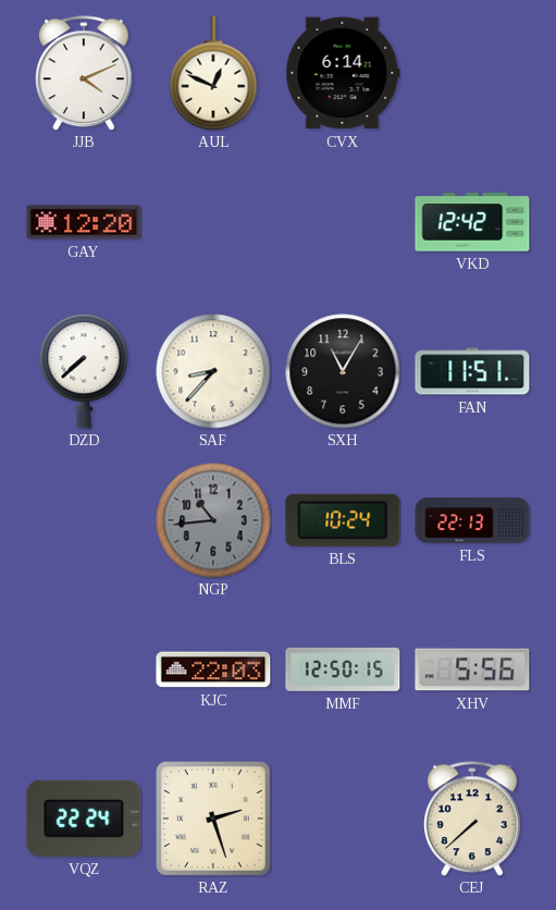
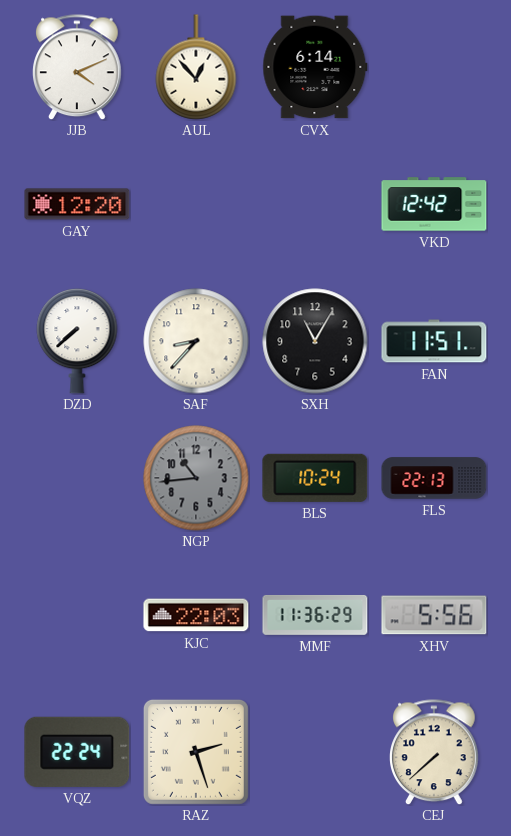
AUL: 12:49 -> 12:53 (196, 67)
MMF: 12:50 -> 11:36 (315, 615)
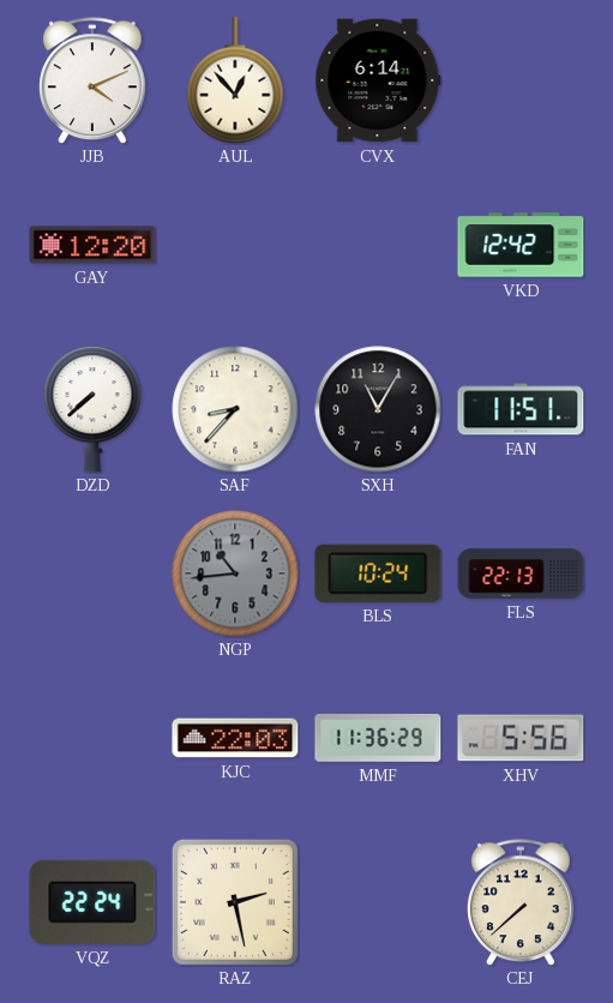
RAZ: 2:27 -> 2:28 (235, 902)
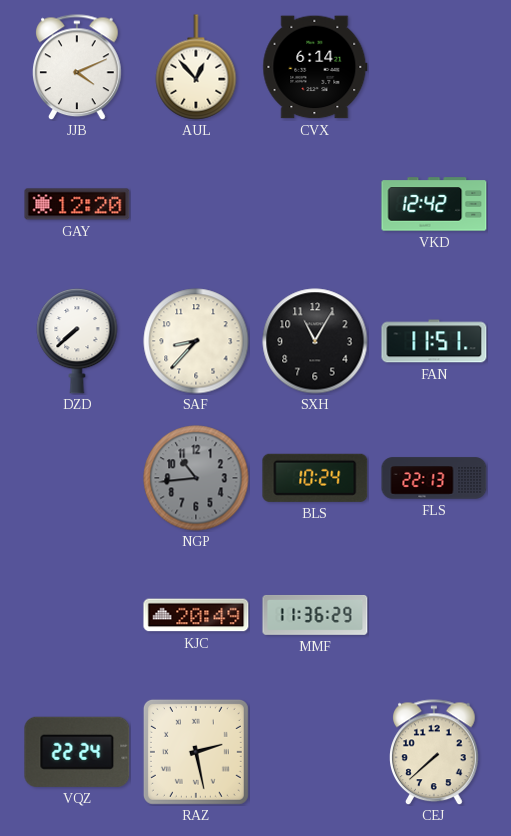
KJC: 22:03 -> 20:49 (196, 615)
XHV: 5:56 -> none (521, 738)
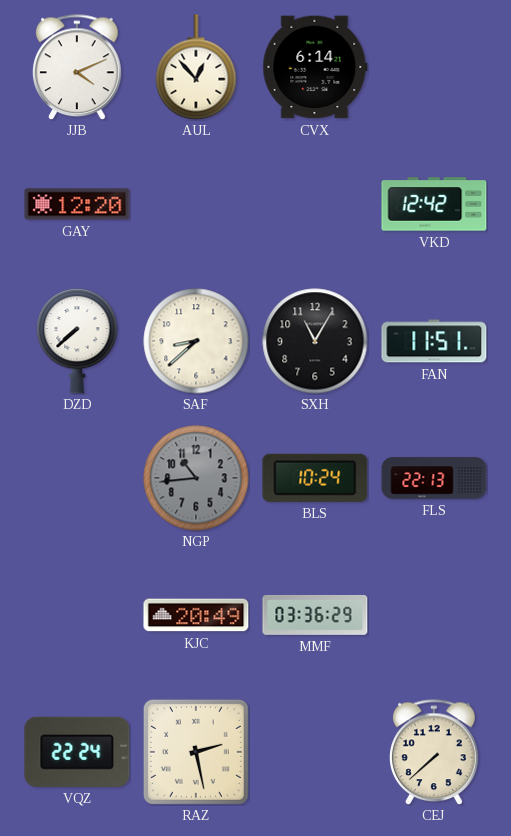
SAF: 8:37 -> 8:38 (196, 341)
MMF: 11:36 -> 03:36 (315, 615)
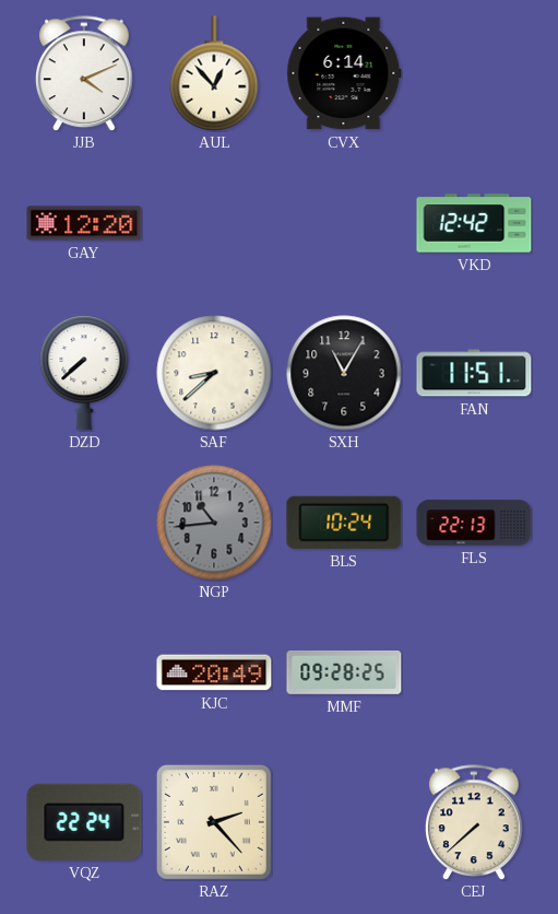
MMF: 03:36 -> 09:28 (344, 672)
RAZ: 2:28 -> 2:23 (214, 822)
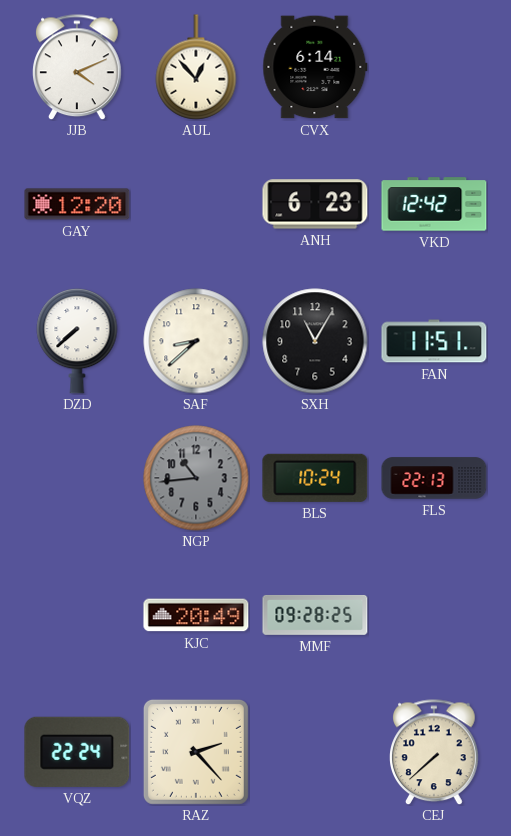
ANH: none -> 6:23 (315, 204)
